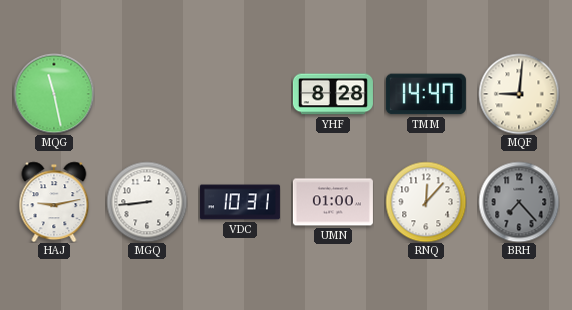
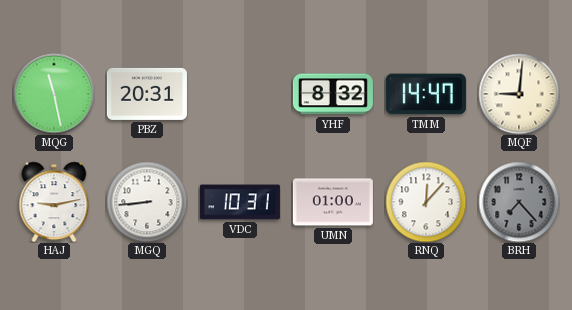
PBZ: none -> 20:31 (147, 94)
YHF: 8:28 -> 8:32 (333, 94)
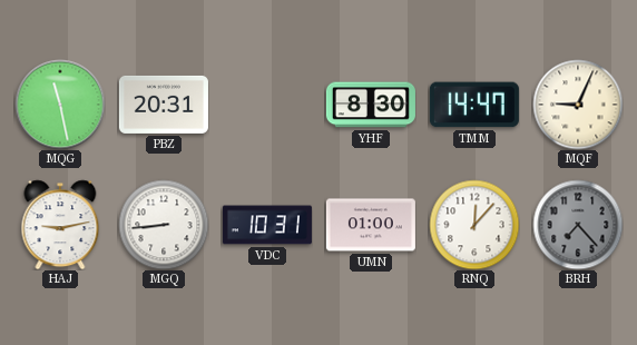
YHF: 8:32 -> 8:30 (371, 105)
MQF: 9:01 -> 9:04 (578, 105)
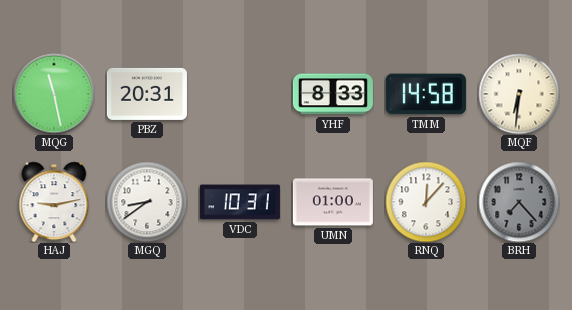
YHF: 8:30 -> 8:33 (333, 94)
TMM: 14:47 -> 14:58 (426, 94)
MQF: 9:04 -> 6:31 (519, 94)
MGQ: 8:44 -> 8:39 (147, 202)
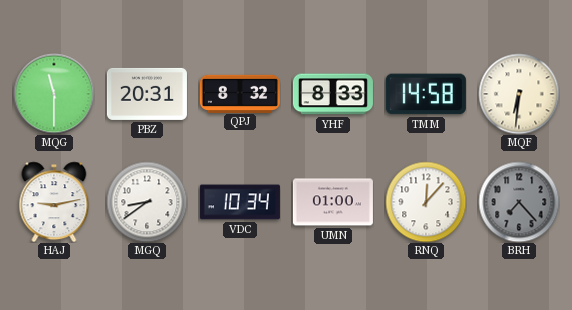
MQG: 11:28 -> 11:30 (54, 94)
QPJ: none -> 8:32 (240, 93)
VDC: 10:31 -> 10:34 (240, 202)
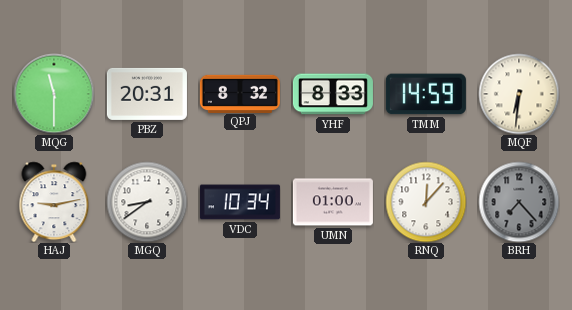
TMM: 14:58 -> 14:59 (426, 94)
